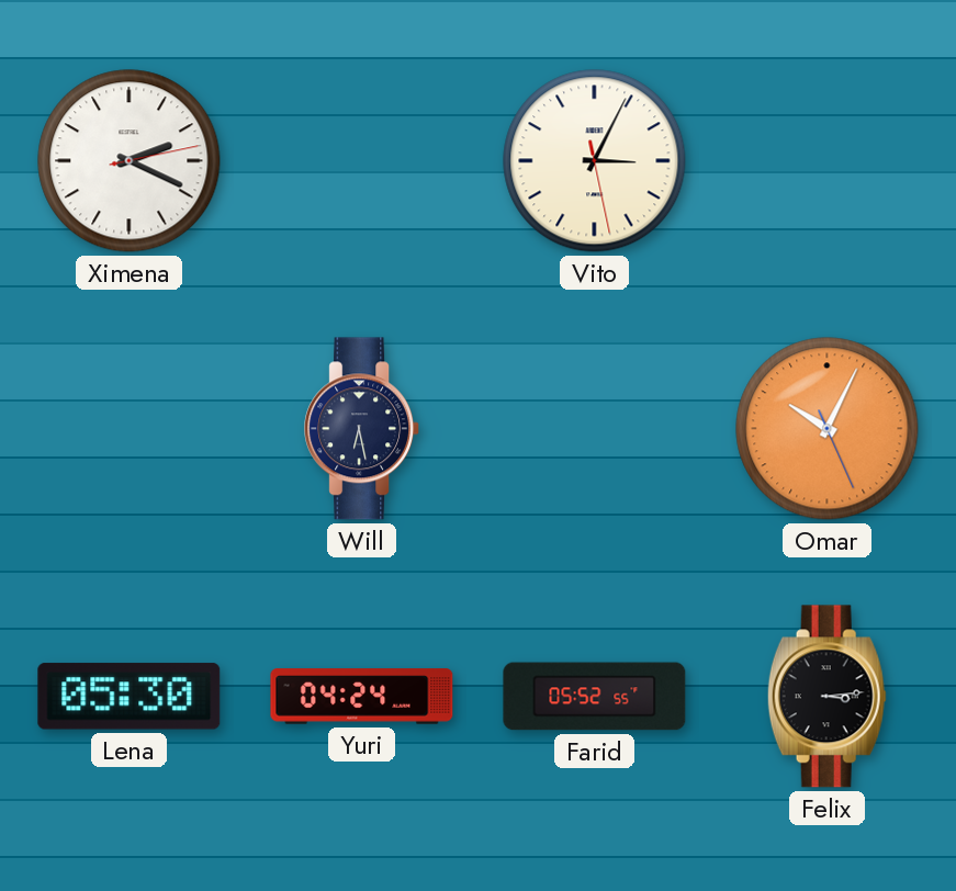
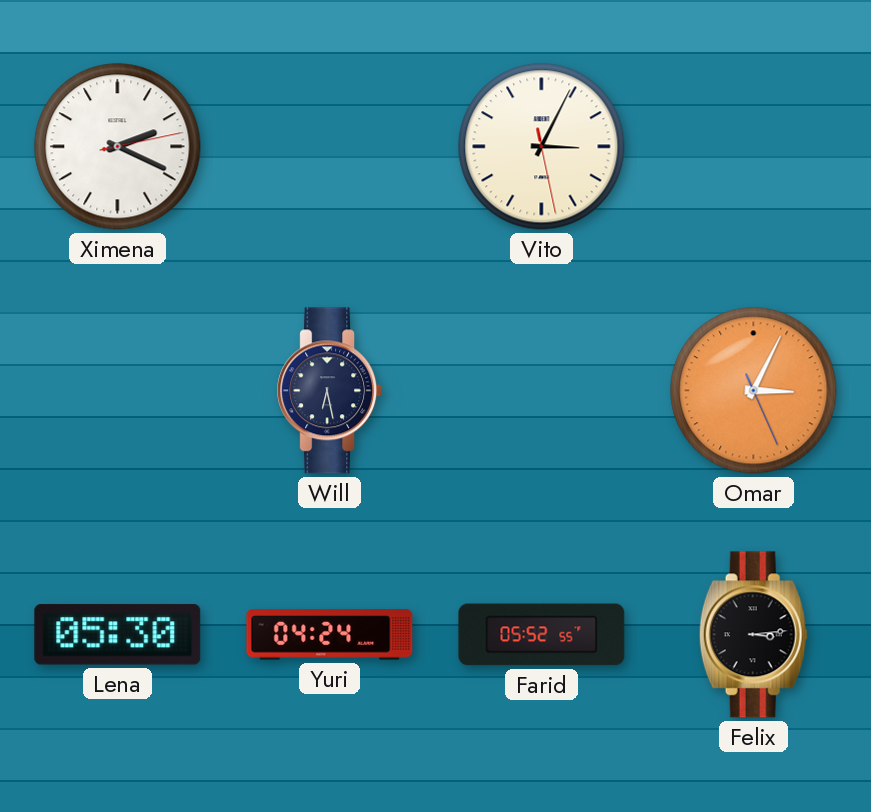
Omar: 10:04 -> 3:04 (754, 391)
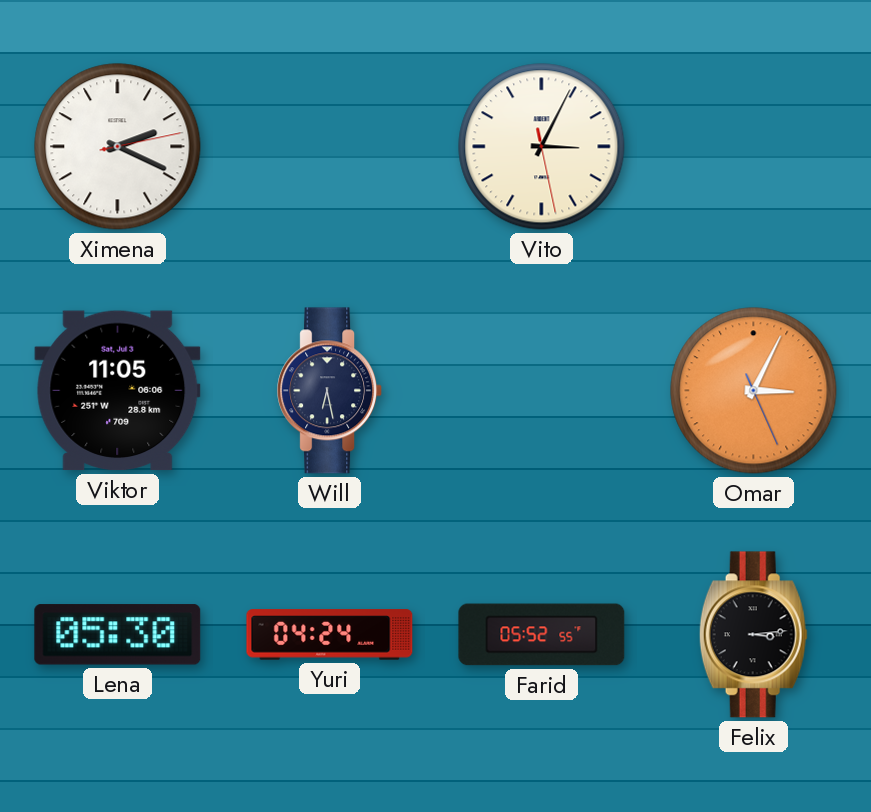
Viktor: none -> 11:05 (118, 391)
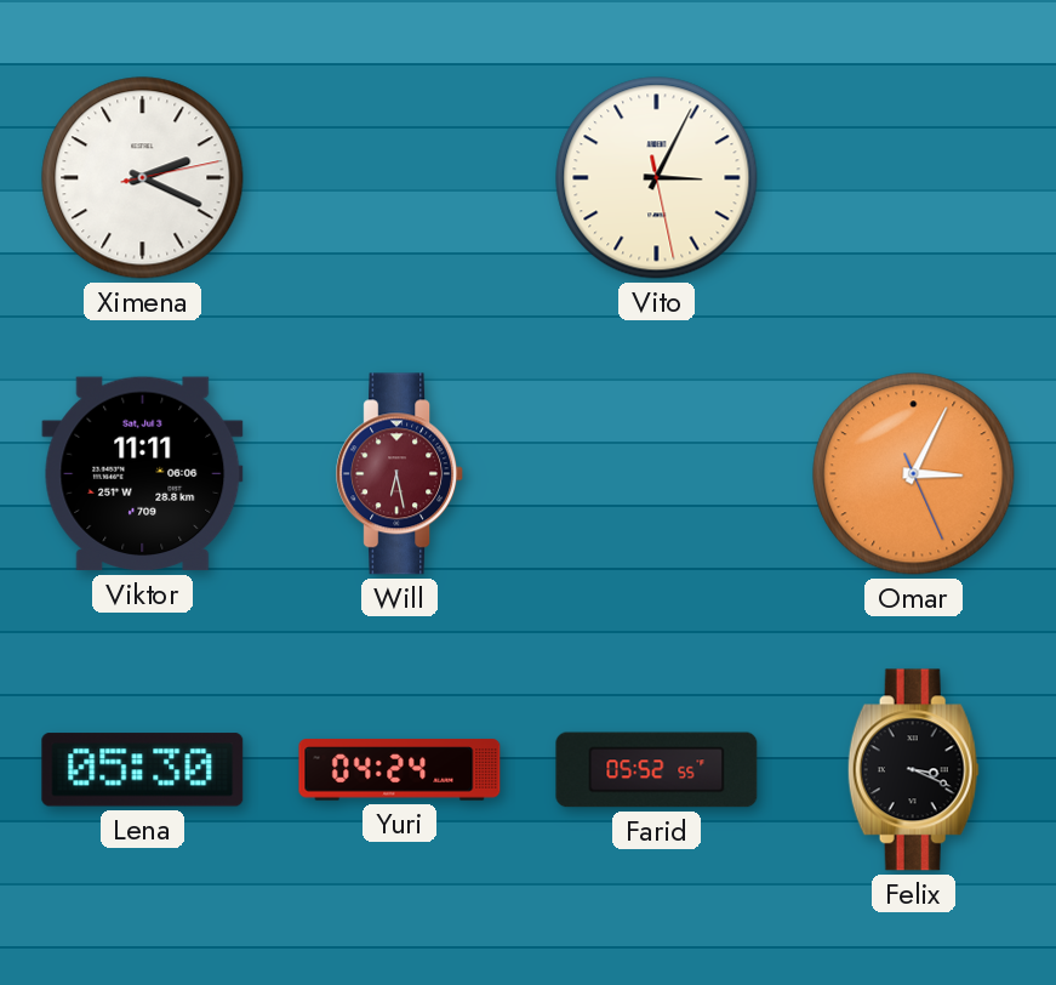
Viktor: 11:05 -> 11:11 (143, 474)
Will dial: navy -> burgundy (400, 474)
Felix: 3:14 -> 3:19 (913, 770)
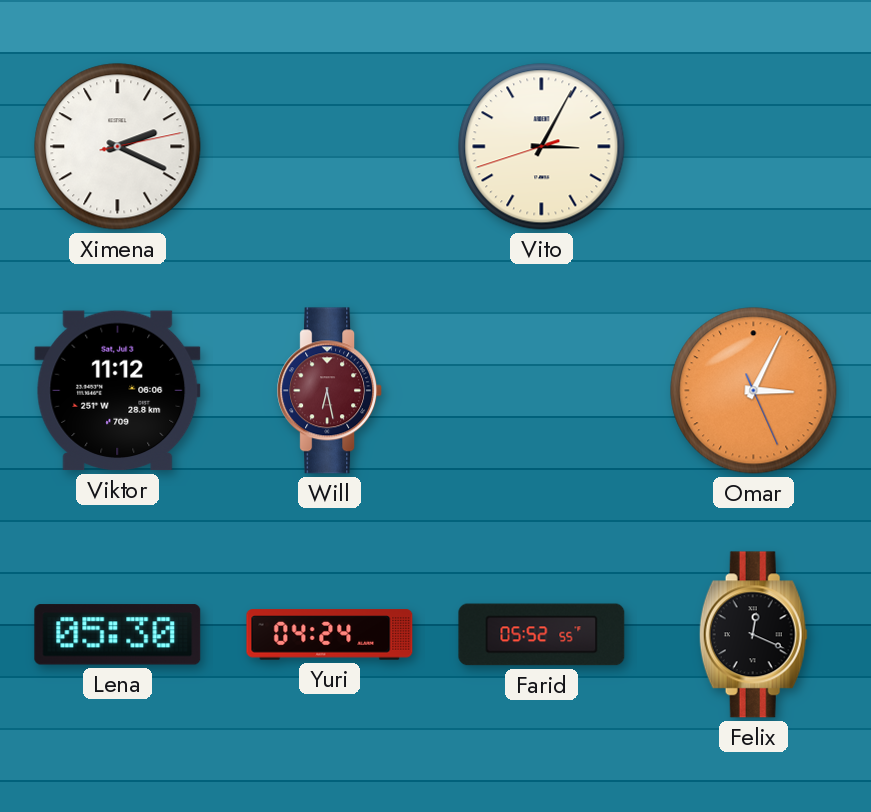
Vito: 3:04:28 -> 3:04:42 (542, 147)
Viktor: 11:11 -> 11:12 (118, 391)
Felix: 3:19 -> 12:19 (753, 635)
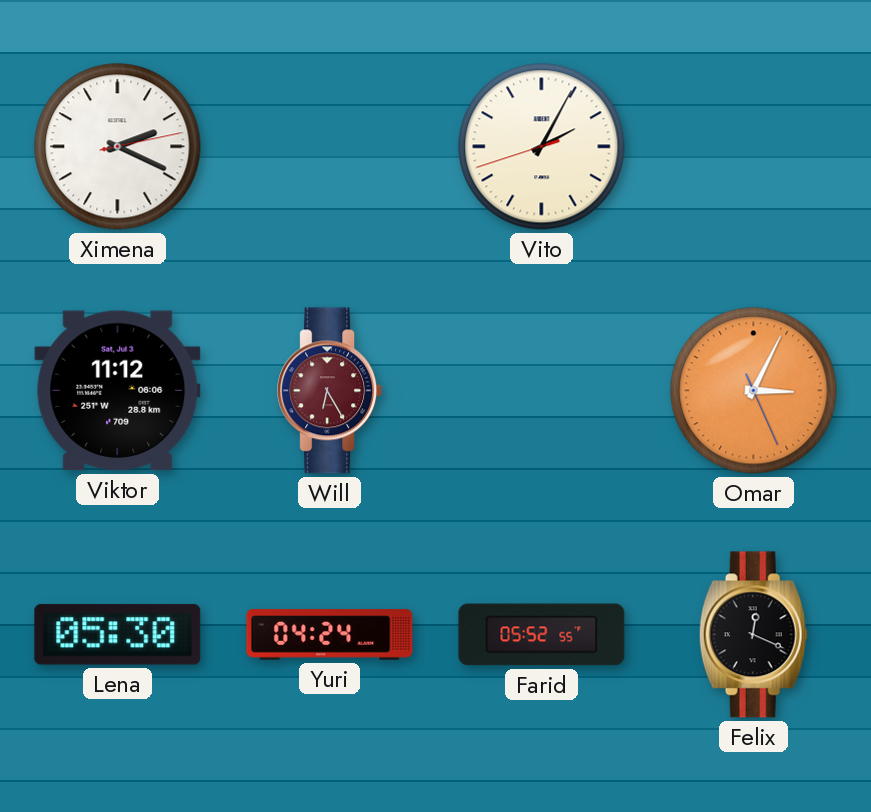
Vito: 3:04 -> 2:04 (542, 147)
Will: 6:28 -> 6:25 (330, 391)
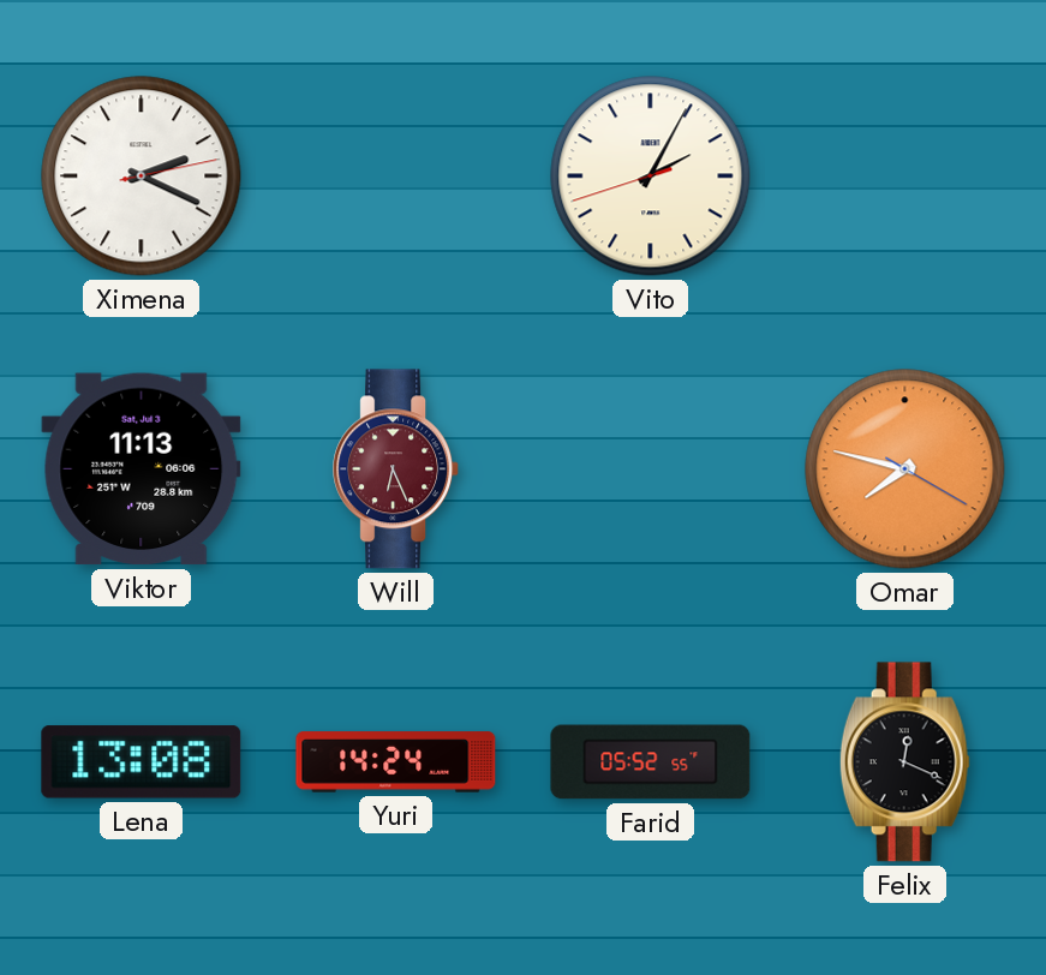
Viktor: 11:12 -> 11:13 (142, 469)
Will: 6:25 -> 6:26 (396, 469)
Omar: 3:04 -> 7:47 (905, 469)
Lena: 05:30 -> 13:08 (142, 762)
Yuri: 04:24 -> 14:24 (396, 762)
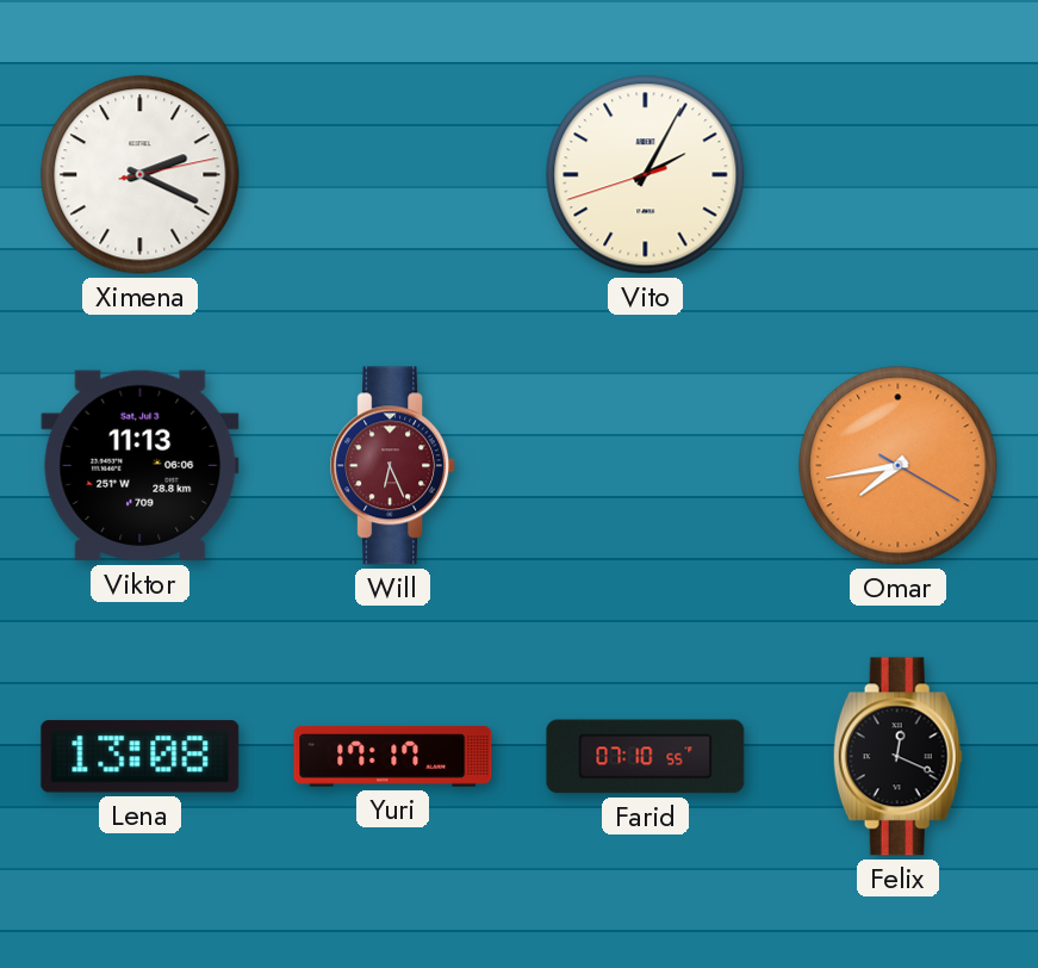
Omar: 7:47 -> 7:43 (899, 466)
Yuri: 14:24 -> 17:17 (393, 757)
Farid: 05:52 -> 07:10 (646, 757)
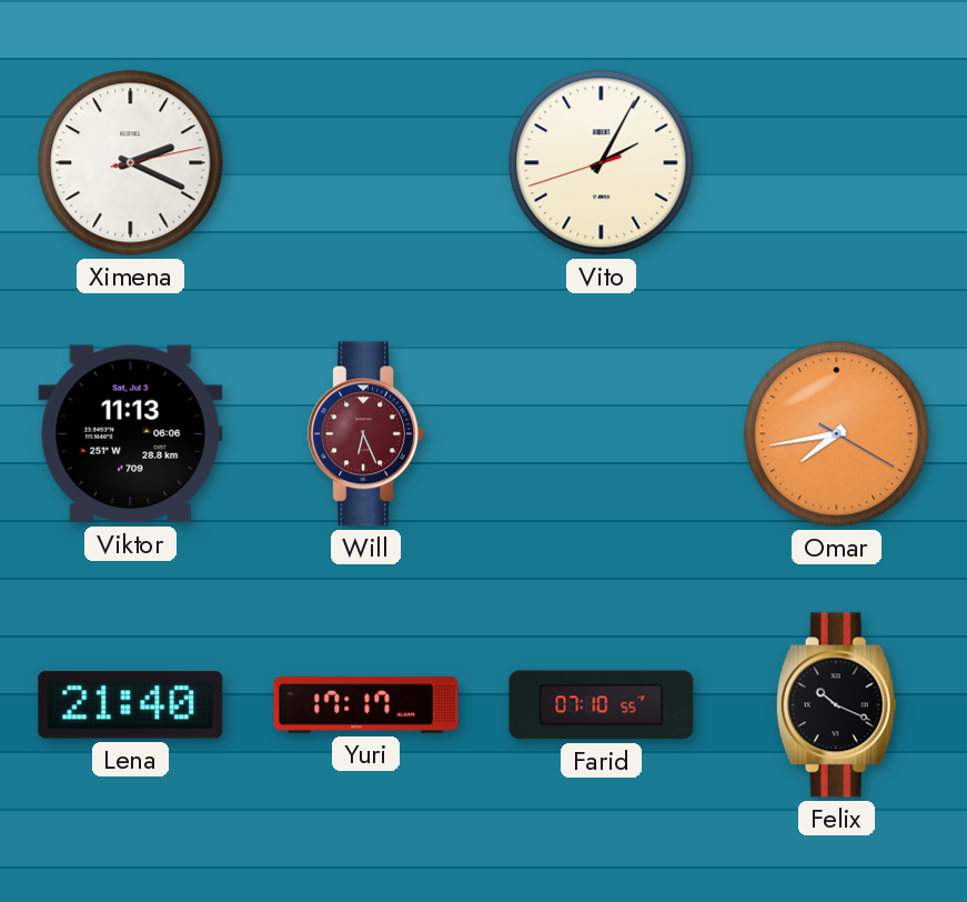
Lena: 13:08 -> 21:40 (131, 705)
Felix: 12:19 -> 10:19 (836, 705)
